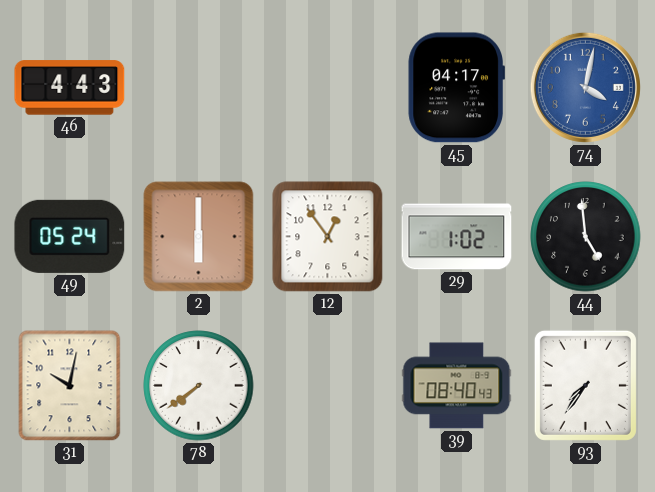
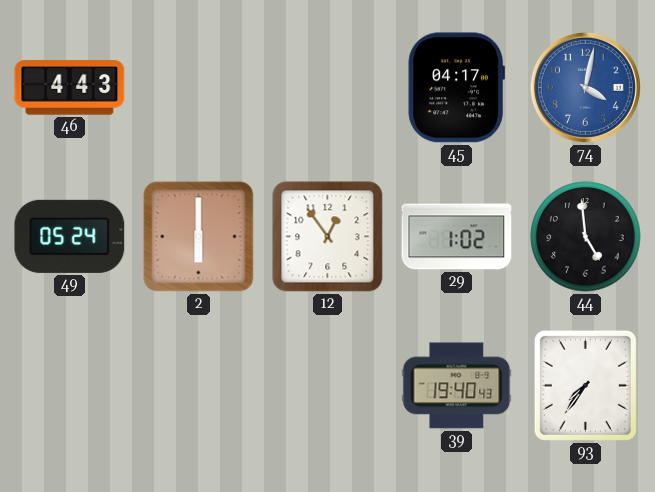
31: 10:02 -> none (70, 386)
78: 7:39 -> none (199, 386)
39: 08:40 -> 19:40 (457, 386)
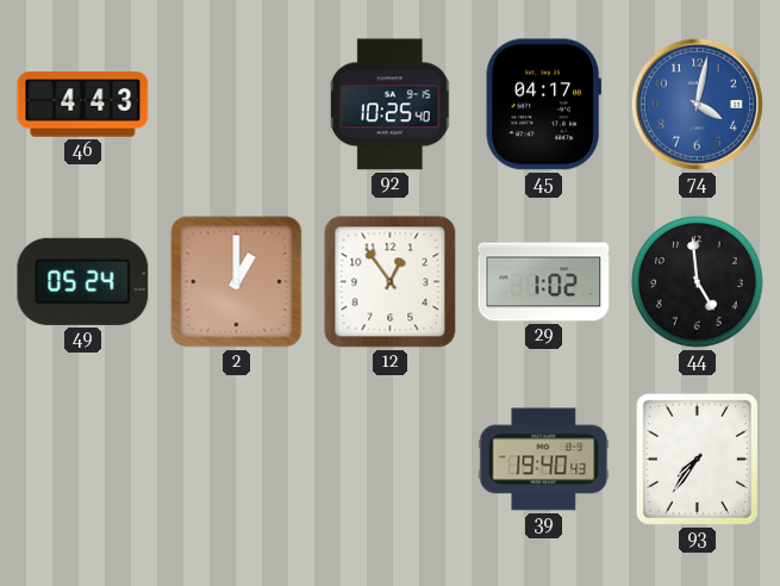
92: none -> 10:25 (391, 105)
2: 6:00 -> 1:00 (237, 282)
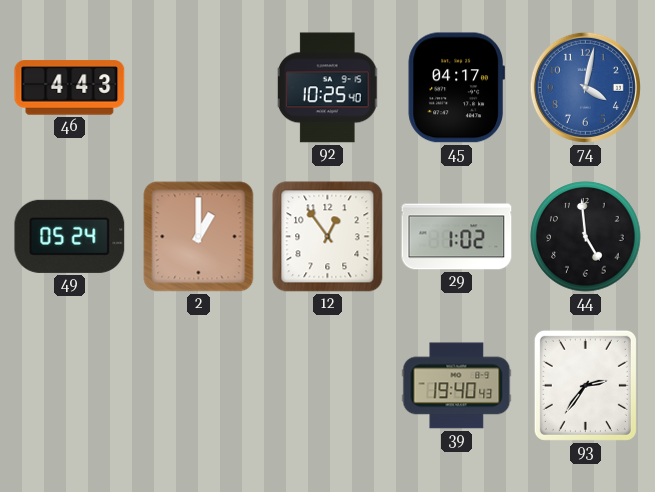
93: 7:36 -> 2:36 (585, 385)
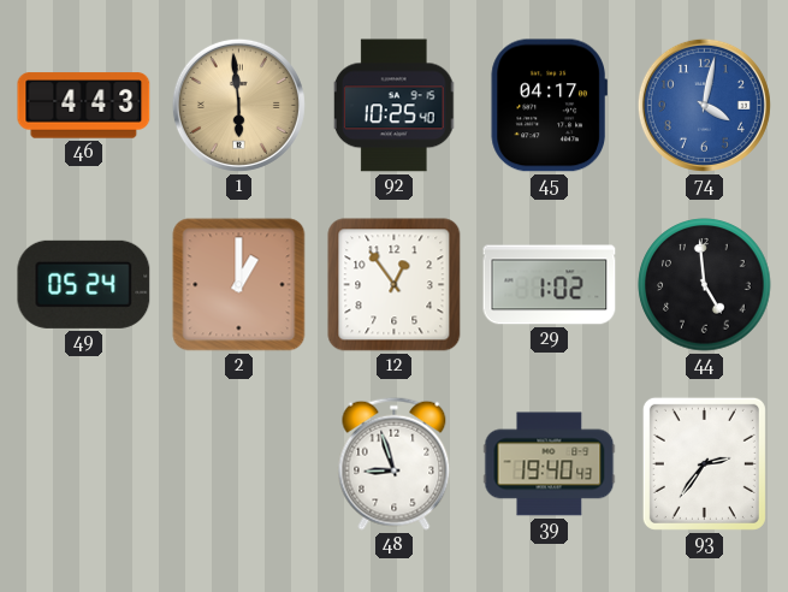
1: none -> 5:59 (238, 105)
48: none -> 8:57 (395, 463)
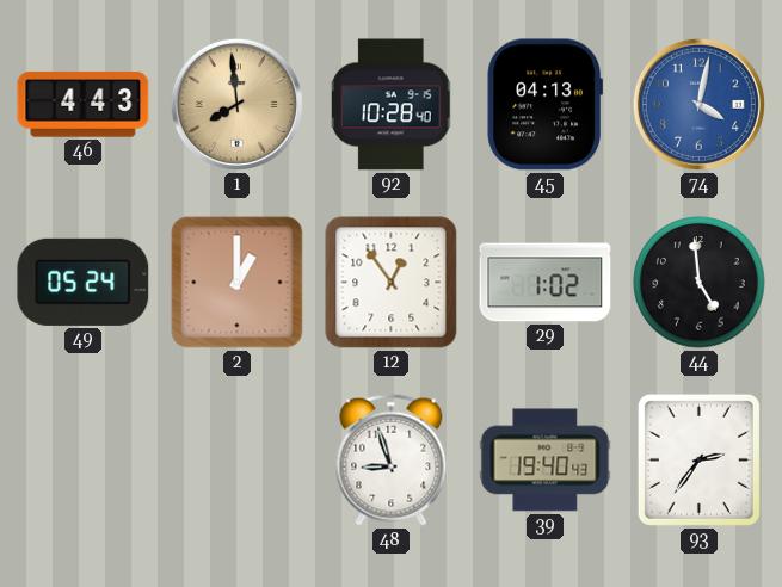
1: 5:59 -> 7:59 (236, 104)
92: 10:25 -> 10:28 (392, 105)
45: 04:17 -> 04:13 (544, 105)
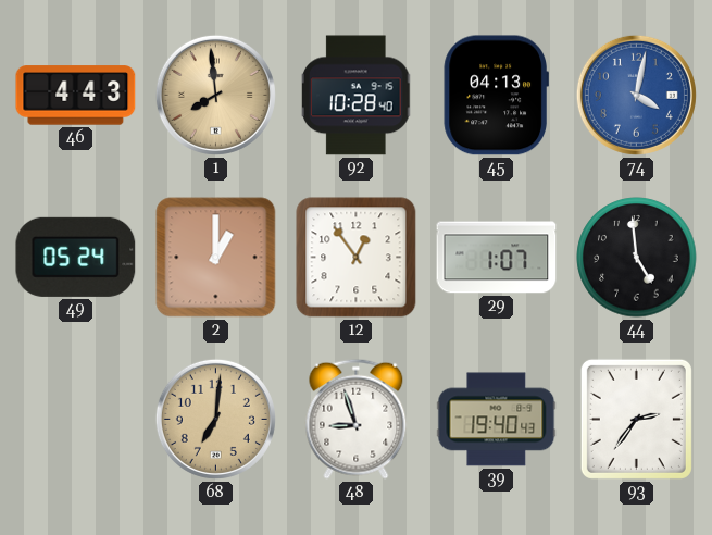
29: 1:02 -> 1:07 (497, 258)
68: none -> 7:01 (215, 419)
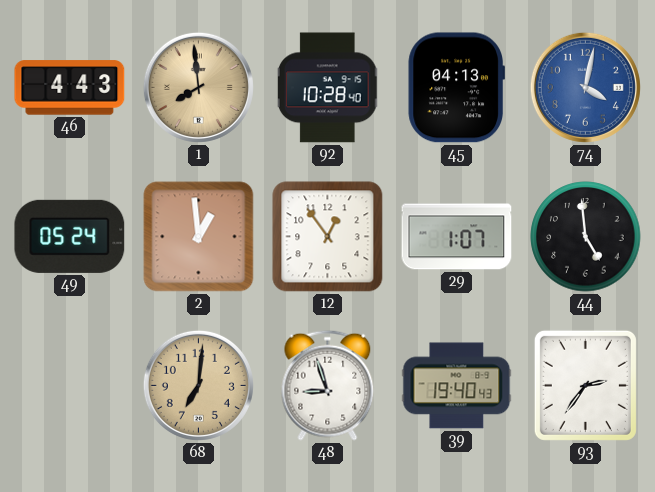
2: 1:00 -> 12:59 (199, 237)
